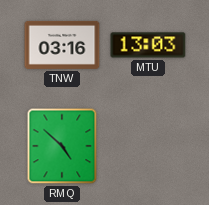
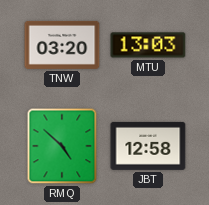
TNW: 03:16 -> 03:20 (62, 45)
JBT: none -> 12:58 (148, 146)
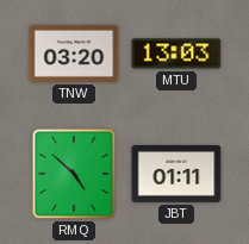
JBT: 12:58 -> 01:11 (176, 174)
